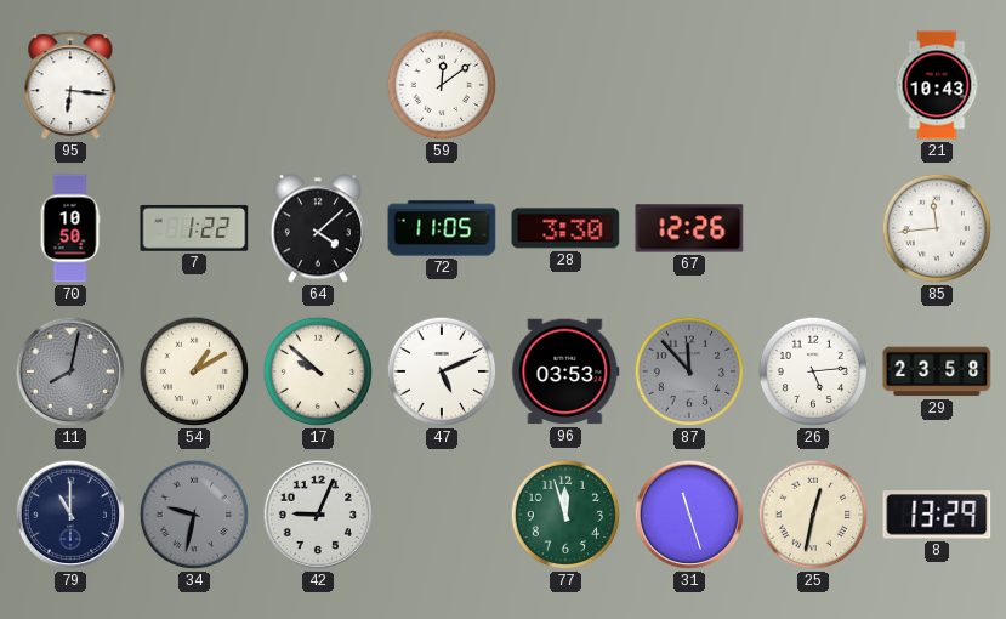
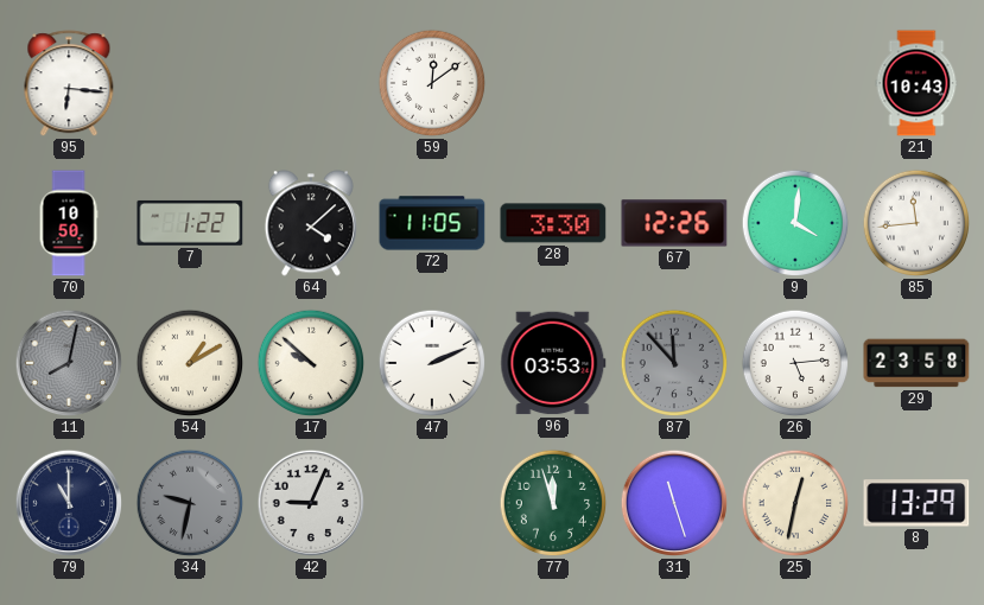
9: none -> 4:01 (795, 223)
47: 5:11 -> 2:11 (432, 363)
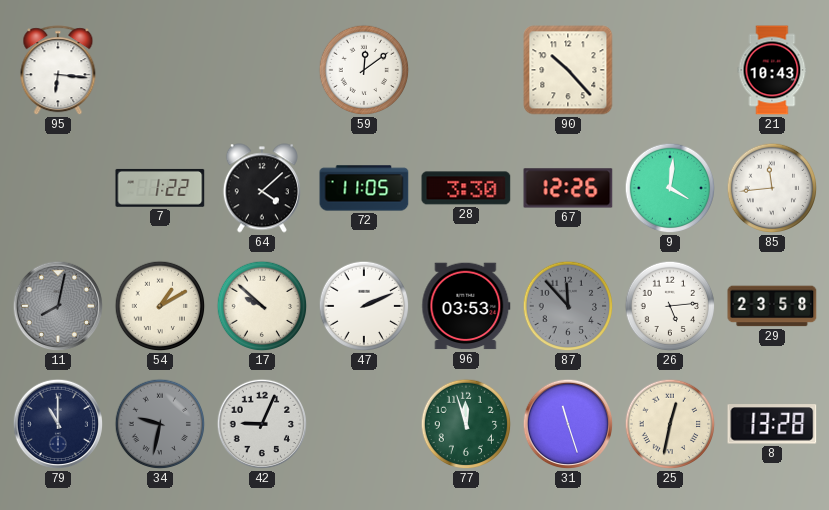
90: none -> 10:23 (568, 70)
70: 10:50 -> none (69, 223)
8: 13:29 -> 13:28 (772, 424)
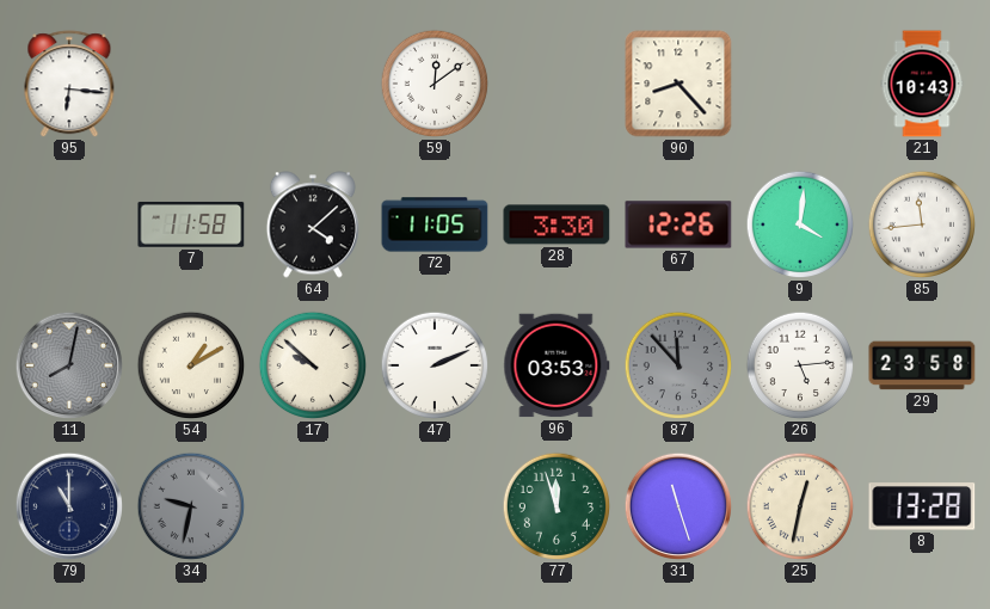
90: 10:23 -> 8:23 (678, 84)
7: 1:22 -> 11:58 (191, 224)
42: 9:04 -> none (262, 424)
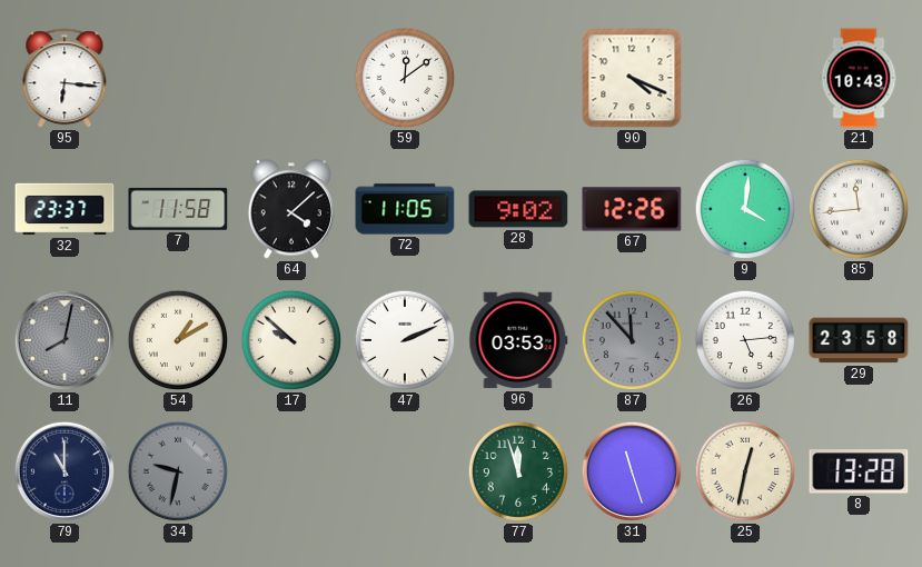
90: 8:23 -> 4:19 (632, 78)
32: none -> 23:37 (65, 209)
28: 3:30 -> 9:02 (518, 209)
